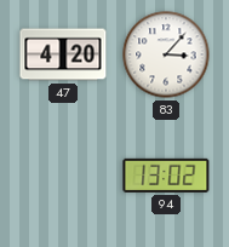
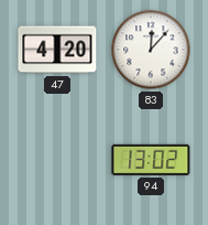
83: 3:07 -> 12:07 (151, 50)
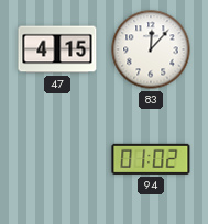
47: 4:20 -> 4:15 (57, 49)
94: 13:02 -> 01:02 (151, 159)
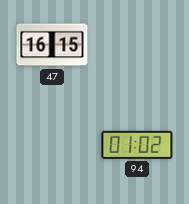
47: 4:15 -> 16:15 (52, 45)
83: 12:07 -> none (151, 49)
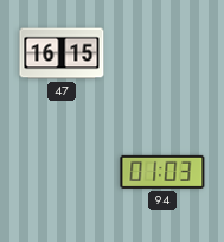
94: 01:02 -> 01:03 (162, 172)
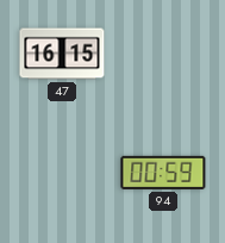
94: 01:03 -> 00:59 (163, 173)
